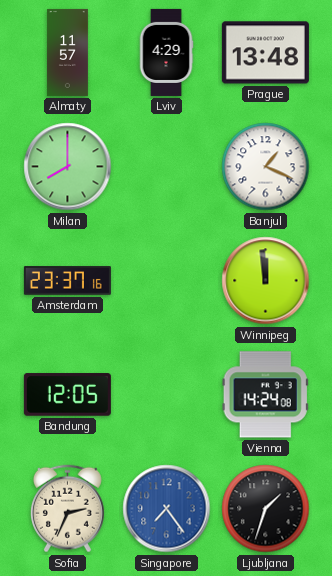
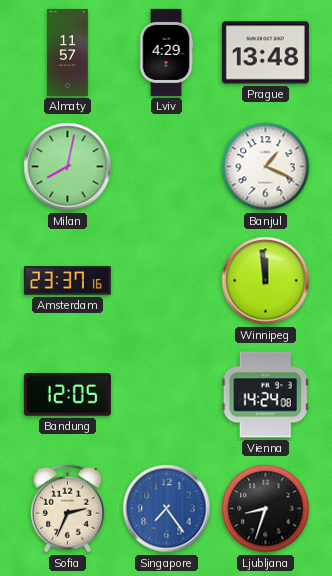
Milan: 8:00 -> 8:02 (68, 167)
Ljubljana: 1:33 -> 8:33 (266, 509)
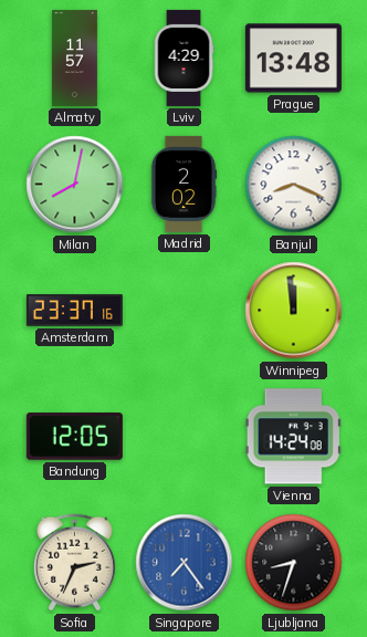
Madrid: none -> 2:02 (183, 184)
Banjul: 1:19 -> 8:19 (294, 185)
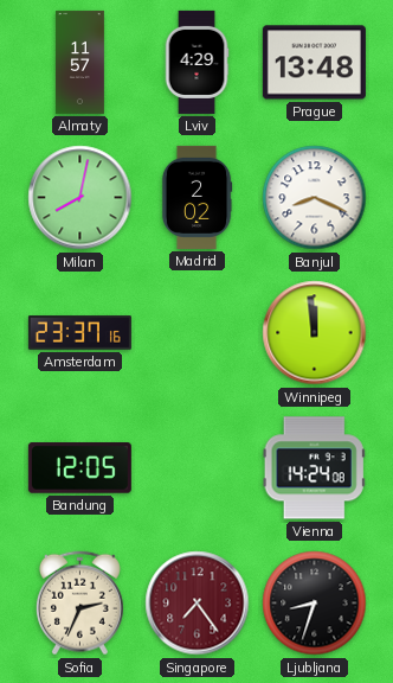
Singapore dial: blue -> burgundy (198, 604)
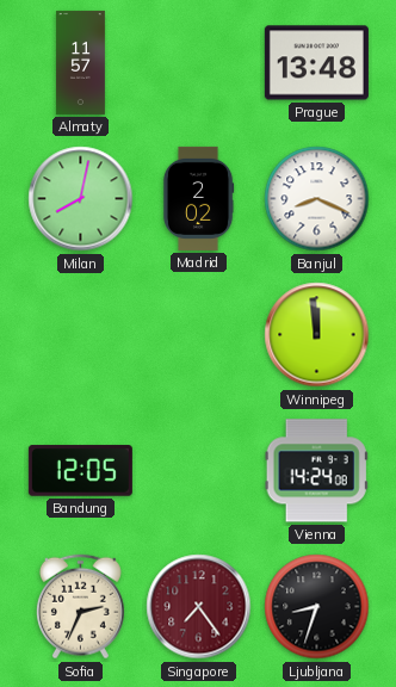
Lviv: 4:29 -> none (196, 62)
Amsterdam: 23:37 -> none (79, 333)
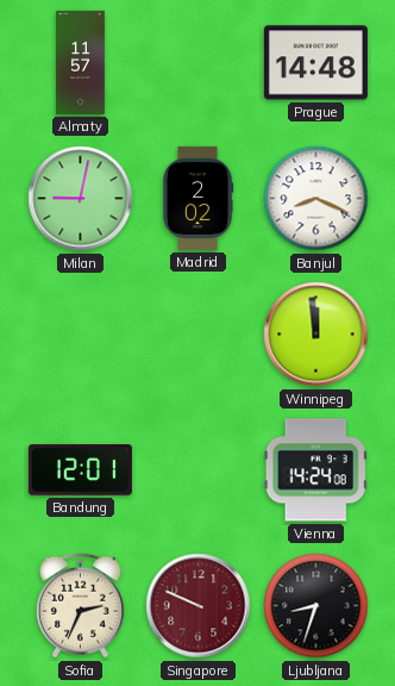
Prague: 13:48 -> 14:48 (315, 63)
Milan: 8:02 -> 9:02 (81, 199)
Bandung: 12:05 -> 12:01 (80, 470)
Singapore: 7:24 -> 9:49 (199, 606)
